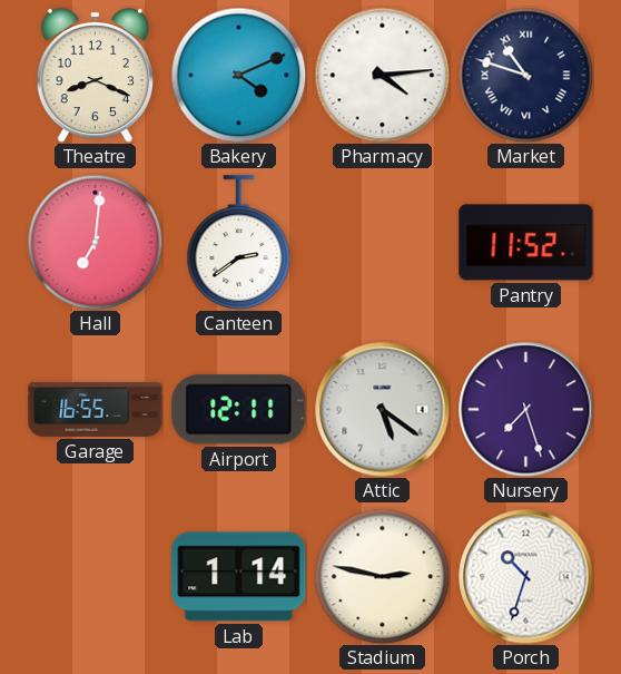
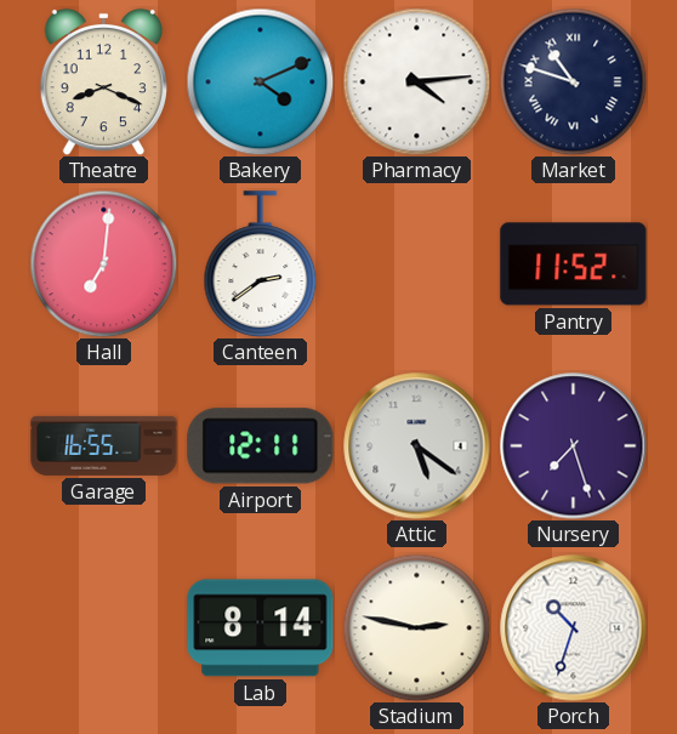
Lab: 1:14 -> 8:14 (261, 628)
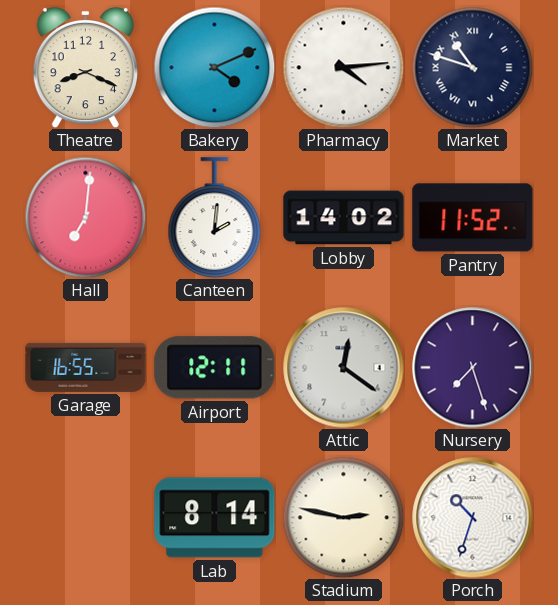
Canteen: 2:39 -> 2:01 (215, 218)
Lobby: none -> 14:02 (344, 218)
Attic: 5:21 -> 12:21 (344, 368)
